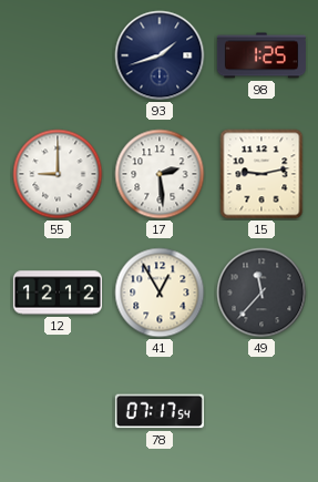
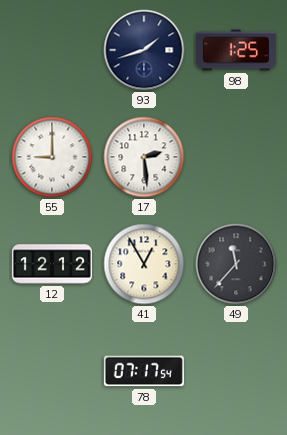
15: 9:13 -> none (261, 174)
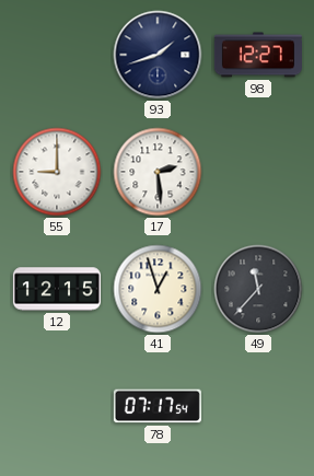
98: 1:25 -> 12:27 (258, 55)
12: 12:12 -> 12:15 (57, 289)
41: 12:55 -> 12:57 (158, 289)
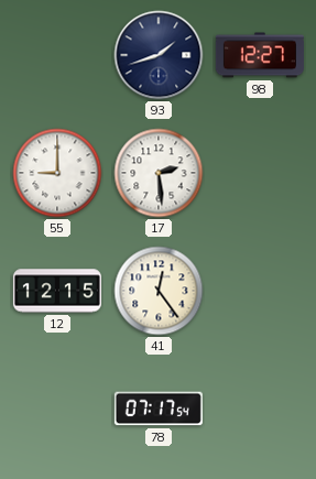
41: 12:57 -> 12:24 (159, 291)
49: 11:37 -> none (258, 289)
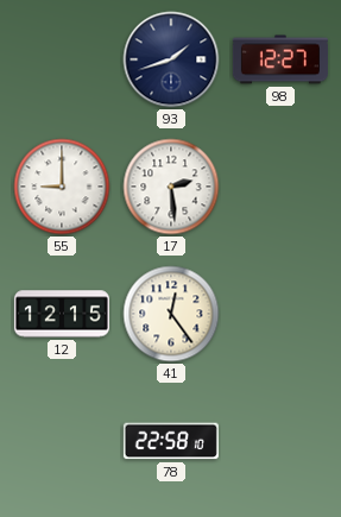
78: 07:17 -> 22:58 (171, 441)
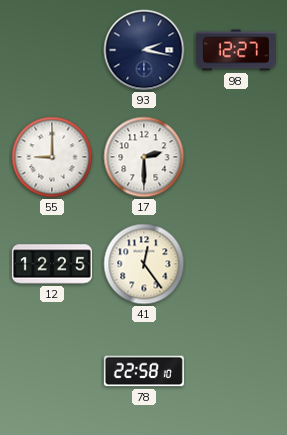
93: 1:42 -> 2:17 (144, 50)
17: 2:29 -> 2:30 (144, 157)
12: 12:15 -> 12:25 (52, 264)
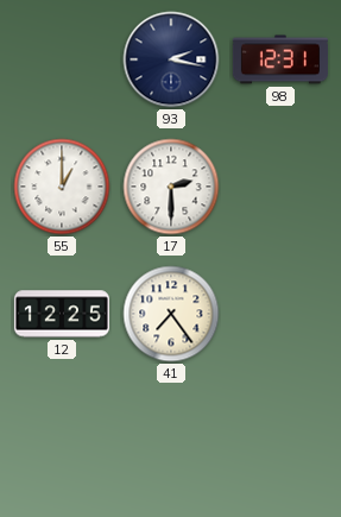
98: 12:27 -> 12:31 (280, 59)
55: 9:00 -> 1:00 (62, 187)
41: 12:24 -> 7:24 (171, 314)
78: 22:58 -> none (144, 371)
